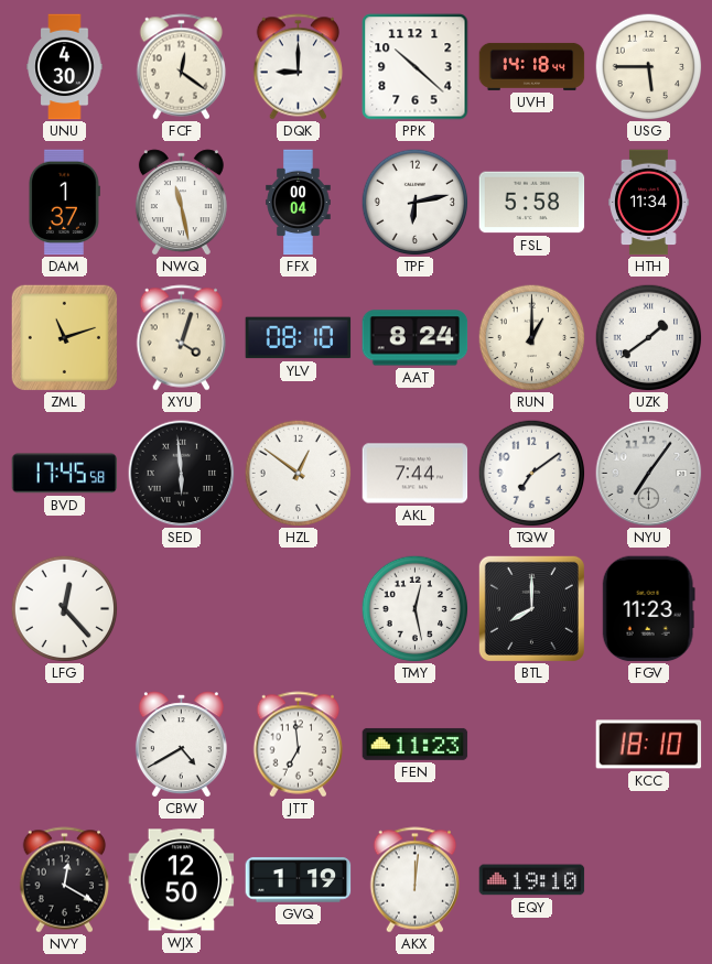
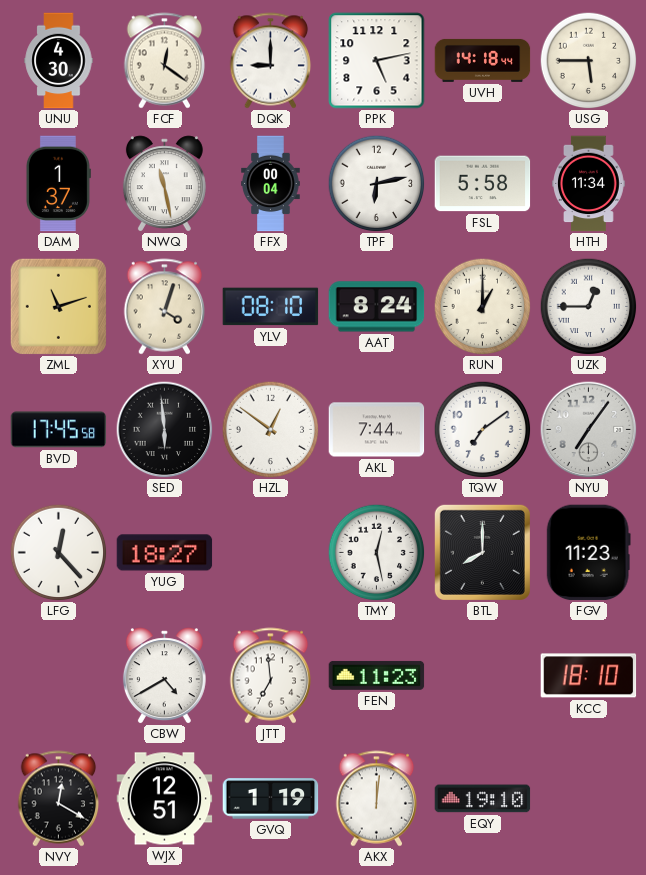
PPK: 10:22 -> 5:13 (377, 61)
UZK: 1:39 -> 12:45 (588, 306)
YUG: none -> 18:27 (165, 553)
WJX: 12:50 -> 12:51 (165, 799)
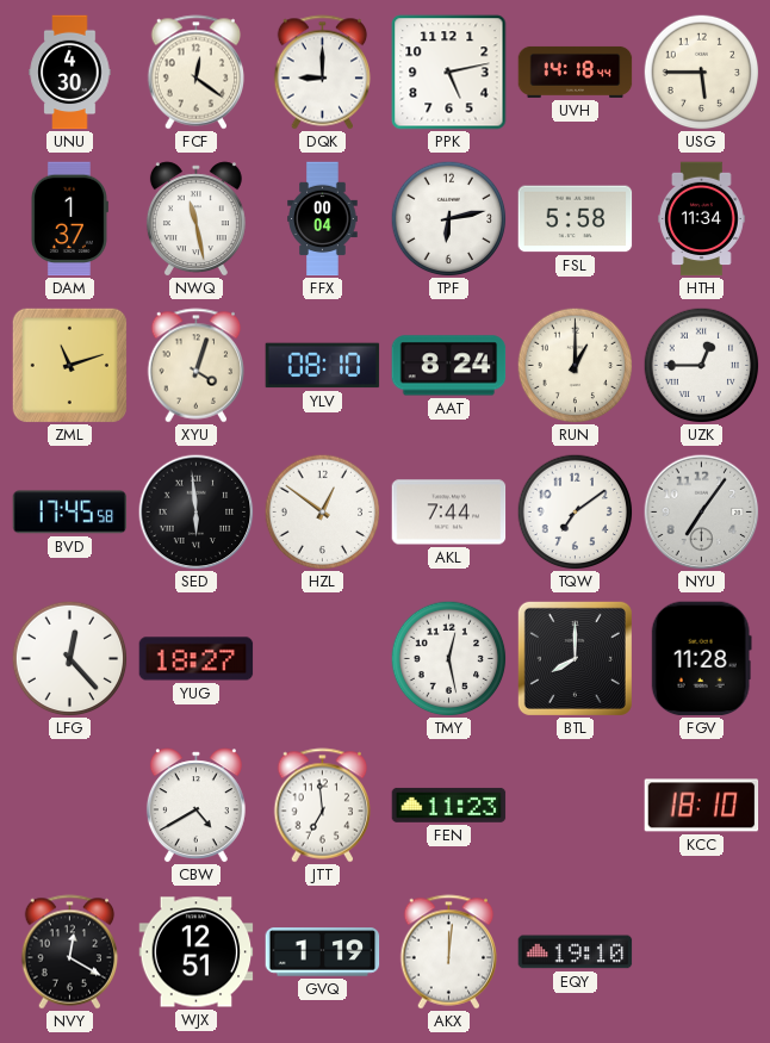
FGV: 11:23 -> 11:28 (701, 659)
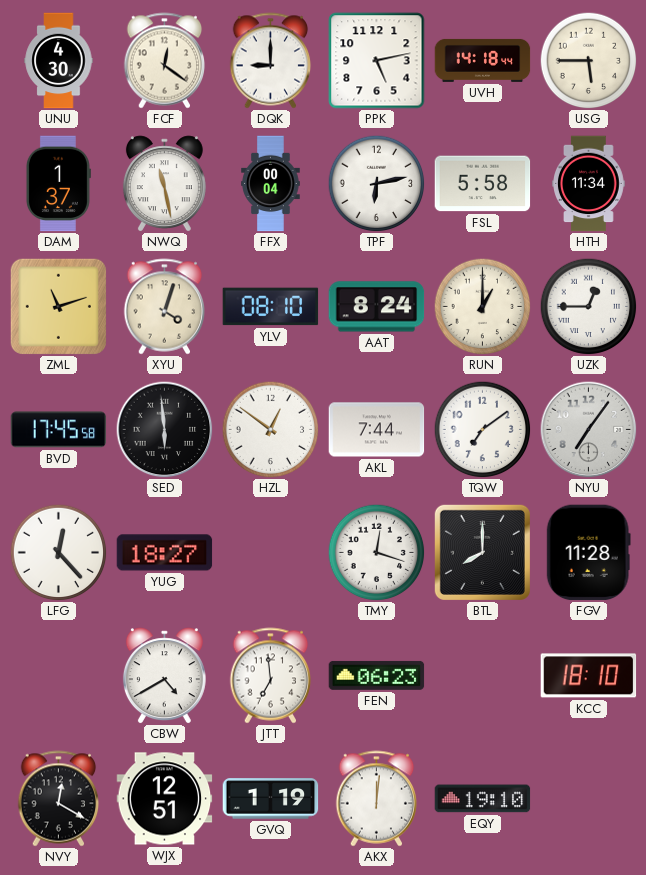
TMY: 12:28 -> 12:18 (376, 552)
FEN: 11:23 -> 06:23 (377, 675)
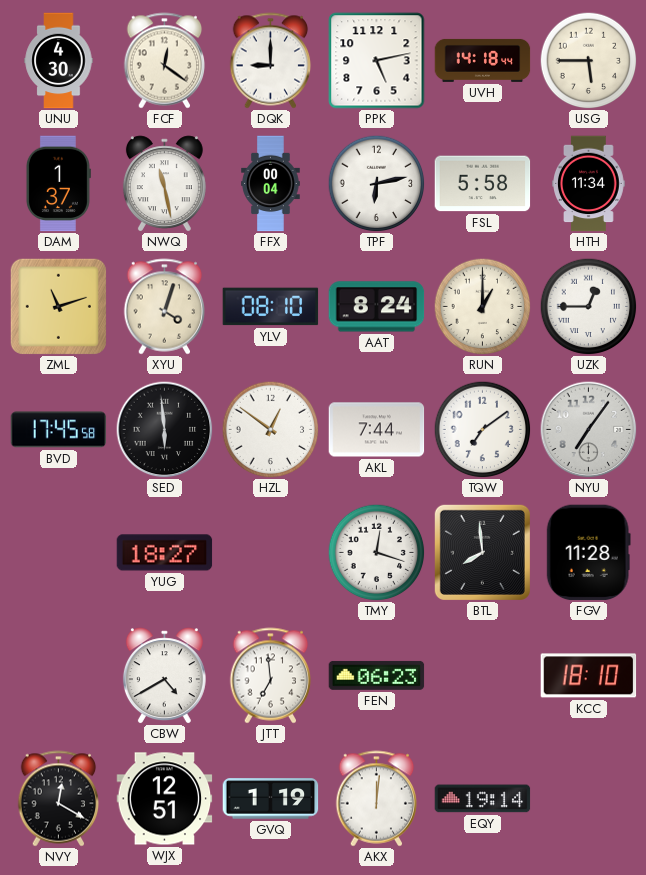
LFG: 12:23 -> none (58, 552)
BTL: 8:00 -> 7:59 (482, 552)
EQY: 19:10 -> 19:14 (483, 799)
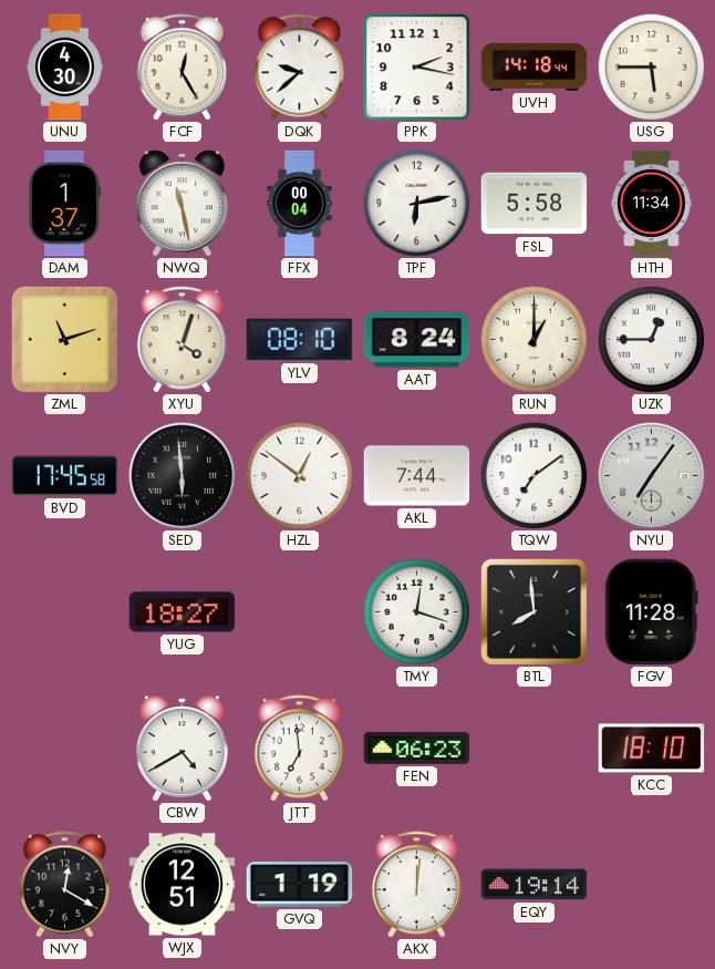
FCF: 12:21 -> 12:25 (183, 68)
DQK: 9:00 -> 9:38 (300, 68)
PPK: 5:13 -> 2:17 (417, 68)
